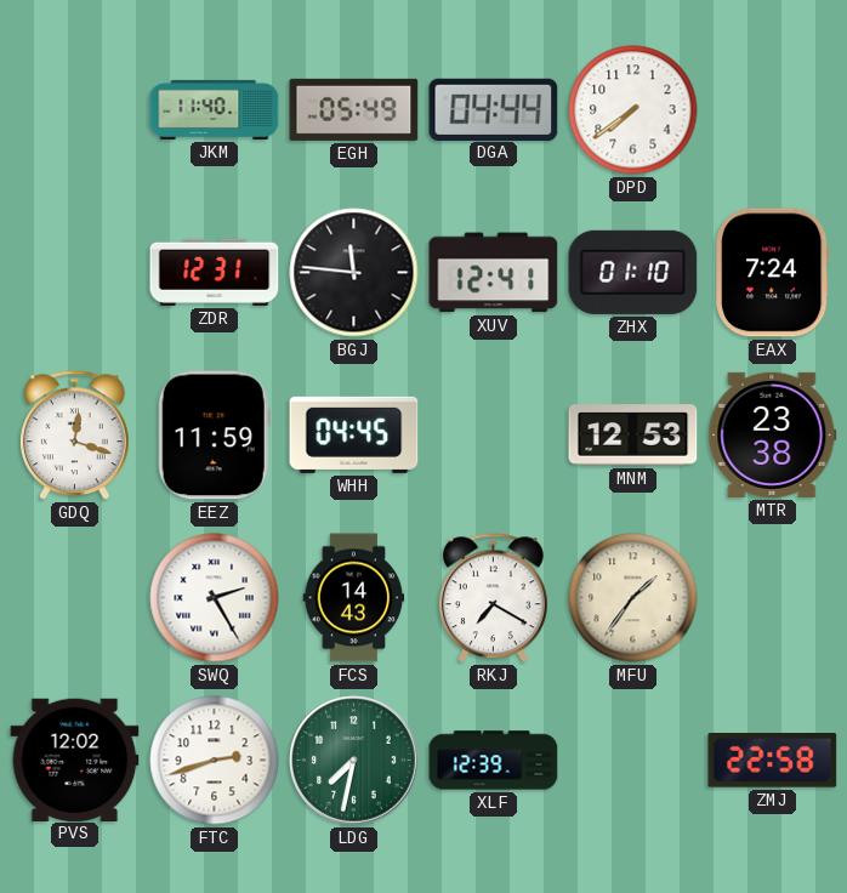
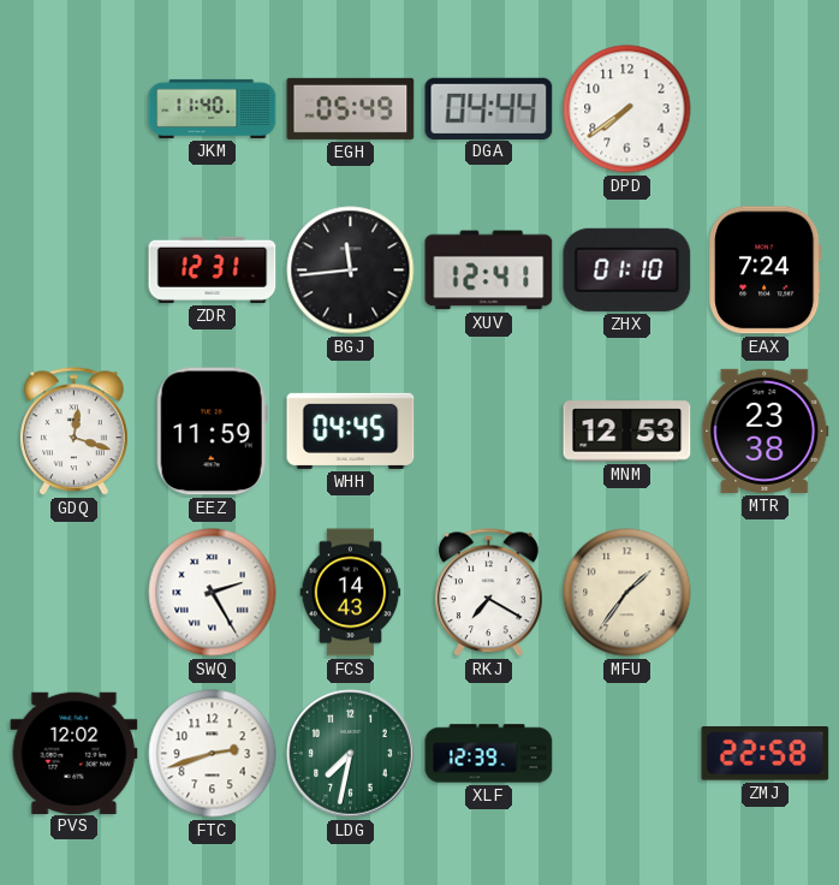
BGJ: 11:46 -> 11:44 (351, 271)
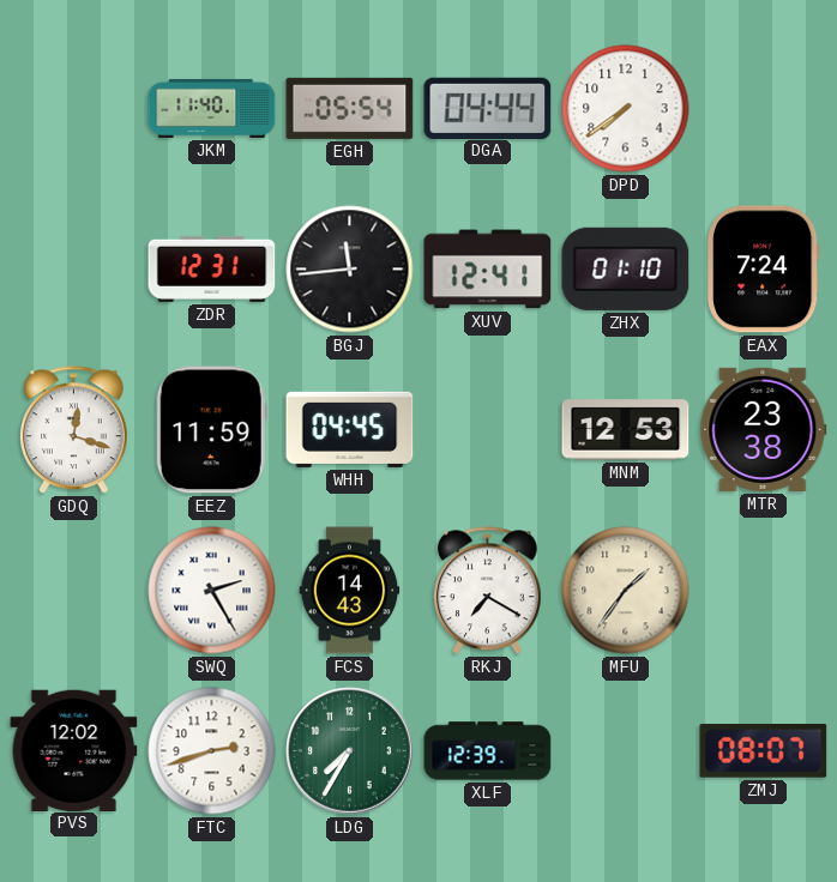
EGH: 05:49 -> 05:54 (350, 108)
LDG: 7:32 -> 7:35 (350, 751)
ZMJ: 22:58 -> 08:07 (764, 751)
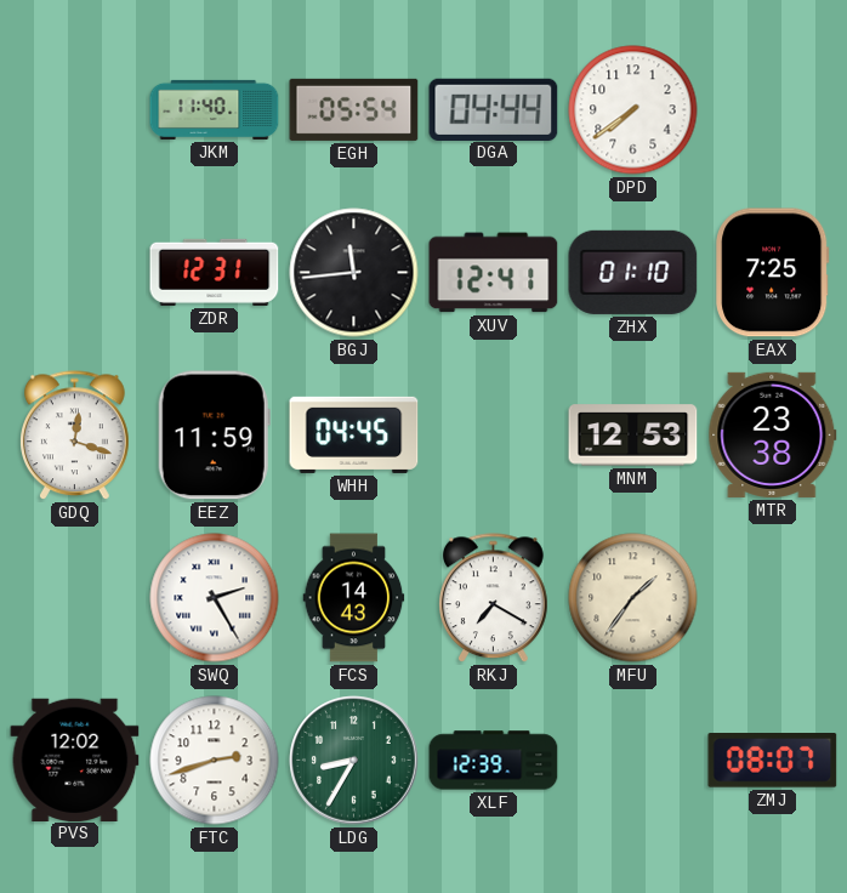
EAX: 7:24 -> 7:25 (773, 273)
LDG: 7:35 -> 8:35 (354, 761)
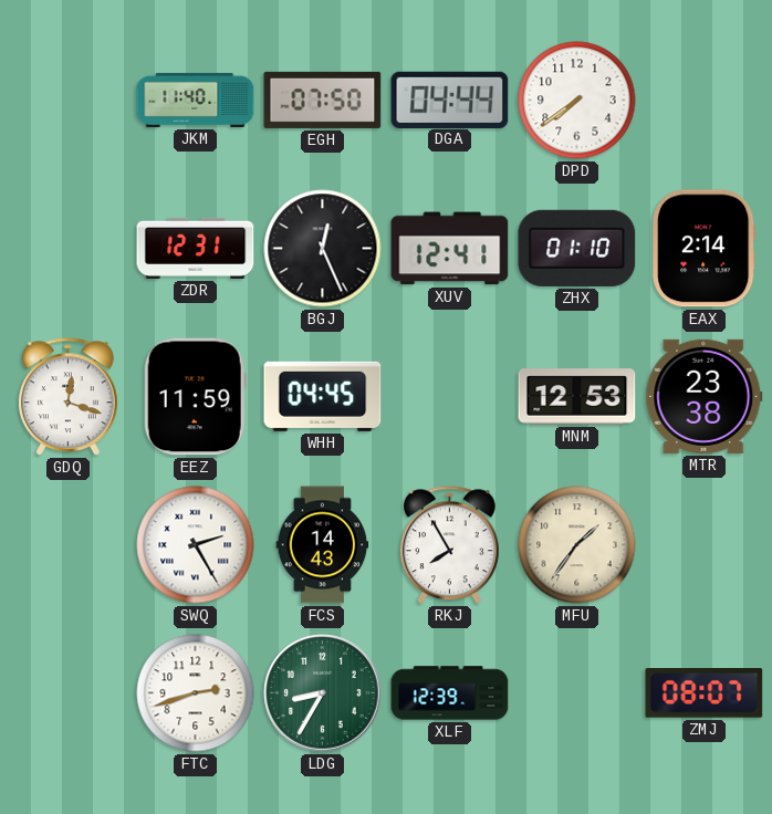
EGH: 05:54 -> 07:50 (323, 100)
BGJ: 11:44 -> 12:26 (323, 249)
EAX: 7:25 -> 2:14 (705, 249)
RKJ: 7:20 -> 7:55 (450, 545)
PVS: 12:02 -> none (75, 760)
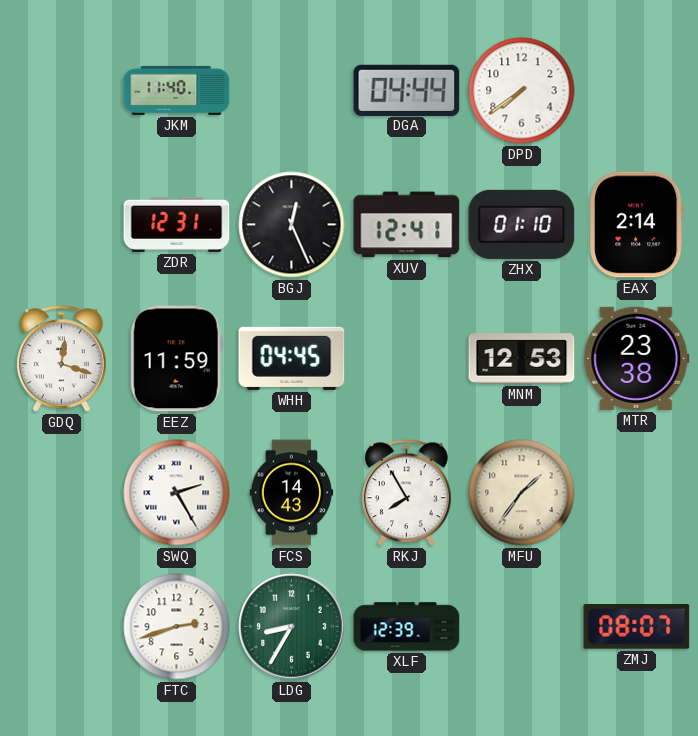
EGH: 07:50 -> none (323, 100)
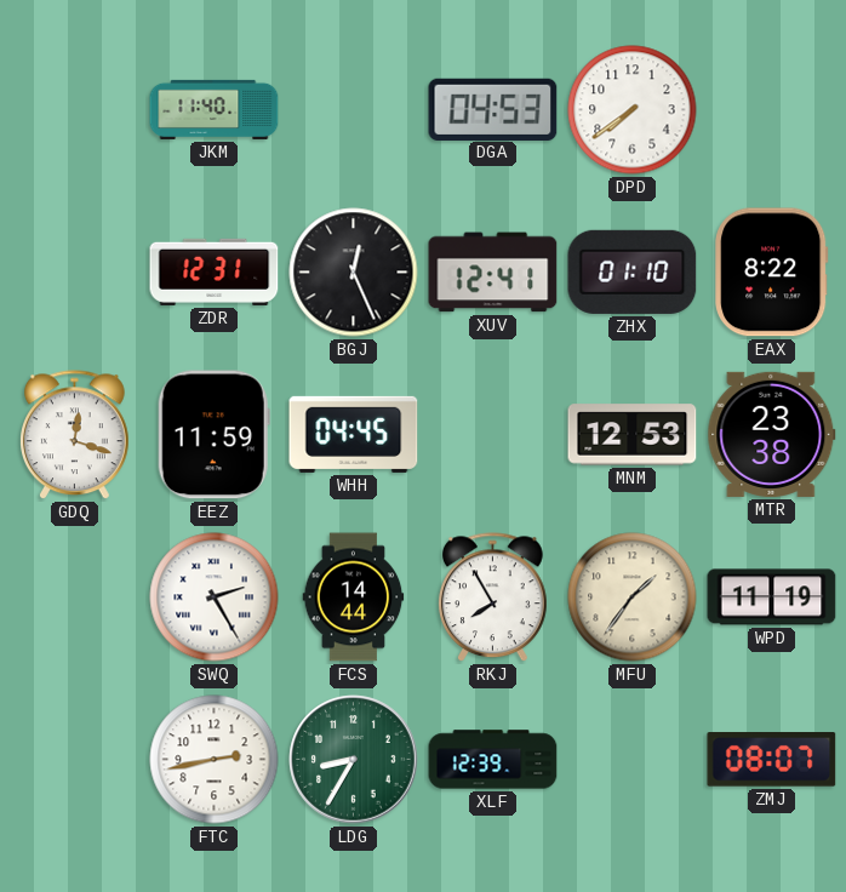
DGA: 04:44 -> 04:53 (493, 109)
EAX: 2:14 -> 8:22 (772, 273)
FCS: 14:43 -> 14:44 (354, 597)
WPD: none -> 11:19 (772, 597)
FTC: 2:42 -> 2:43 (215, 760)
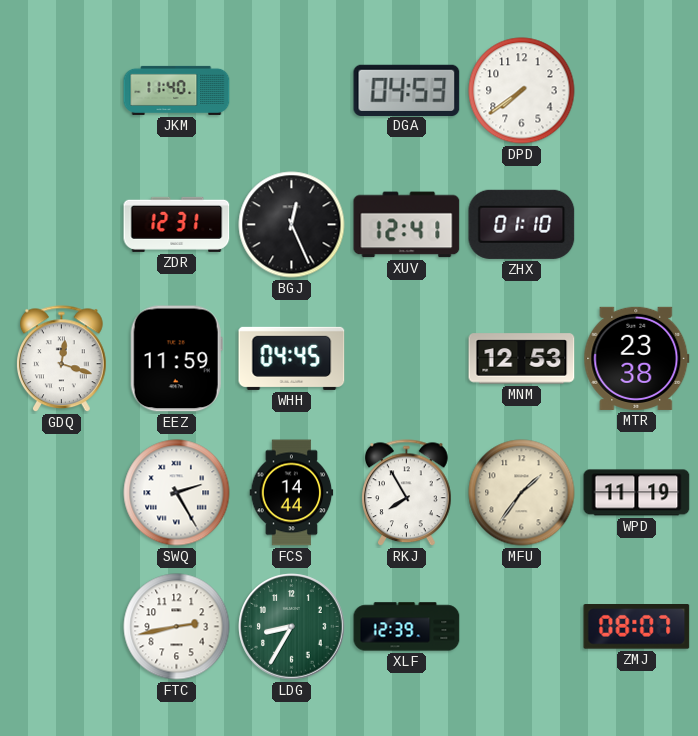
EAX: 8:22 -> none (772, 273)
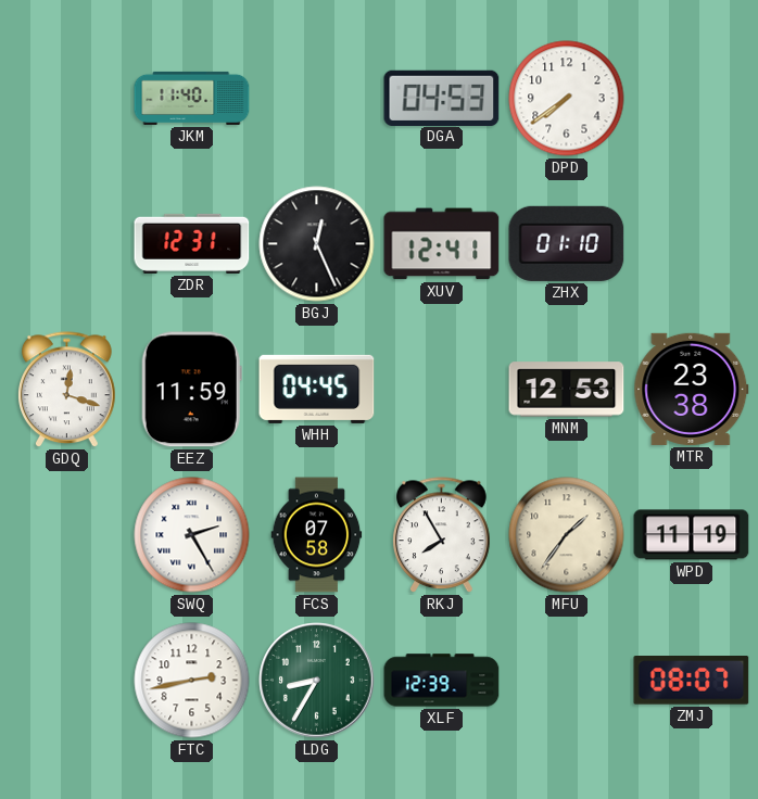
FCS: 14:44 -> 07:58 (317, 535)
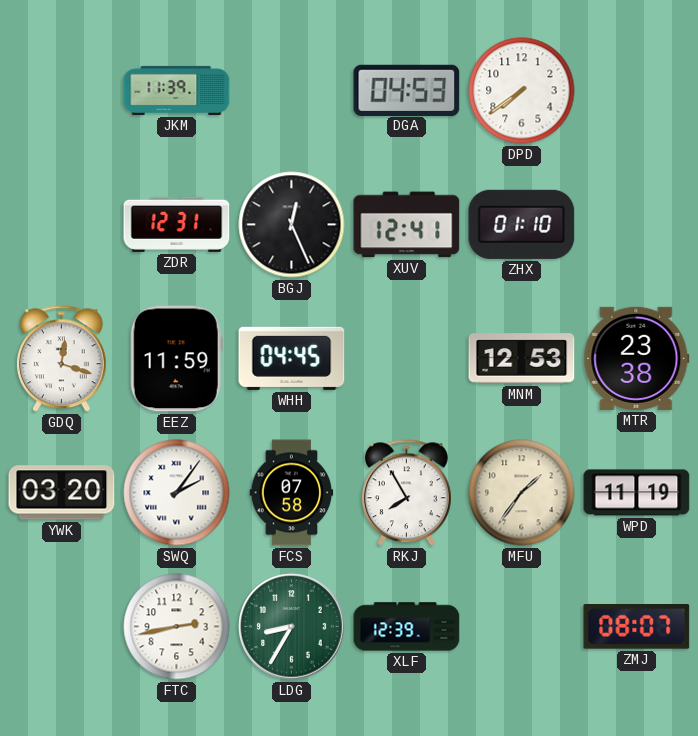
JKM: 11:40 -> 11:39 (177, 90)
YWK: none -> 03:20 (62, 493)
SWQ: 2:25 -> 2:06 (177, 493)
